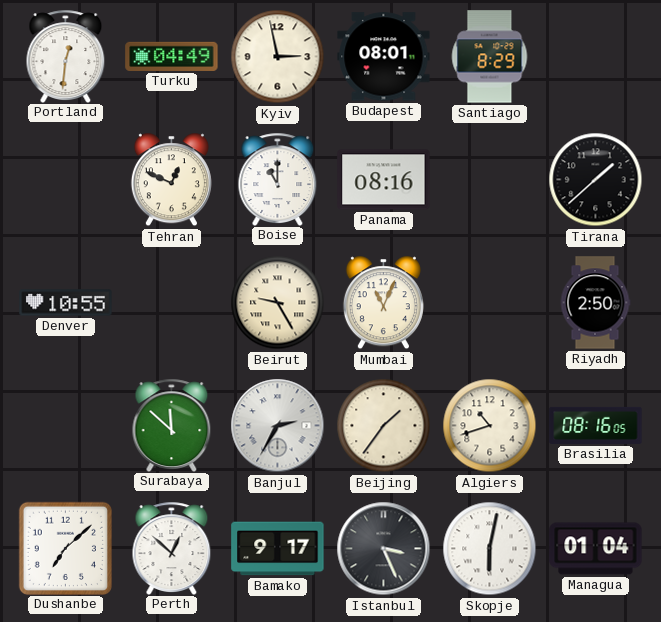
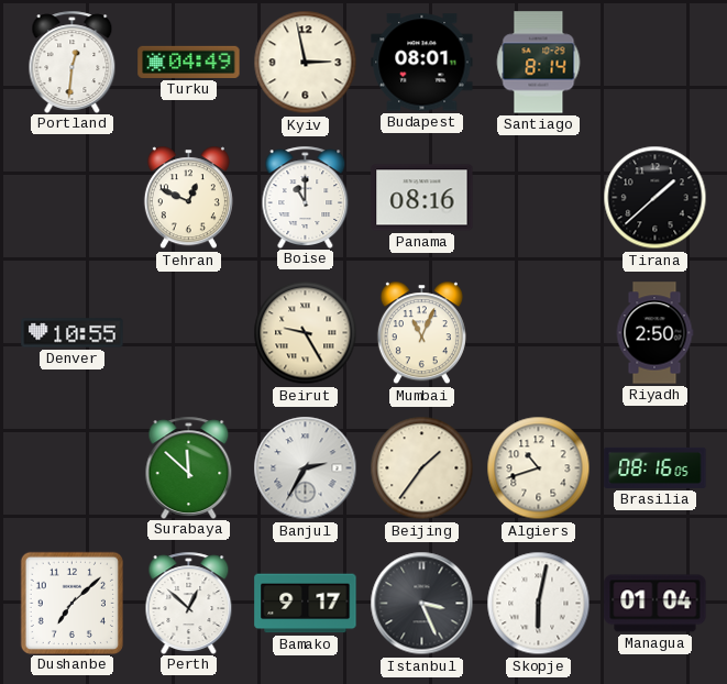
Santiago: 8:29 -> 8:14 (539, 63)
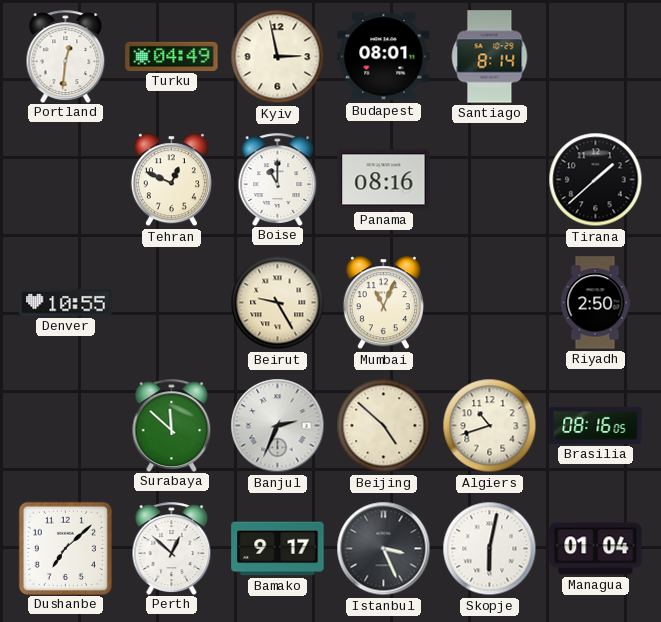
Banjul: 2:35 -> 2:34 (278, 426)
Beijing: 1:36 -> 4:52 (384, 426)
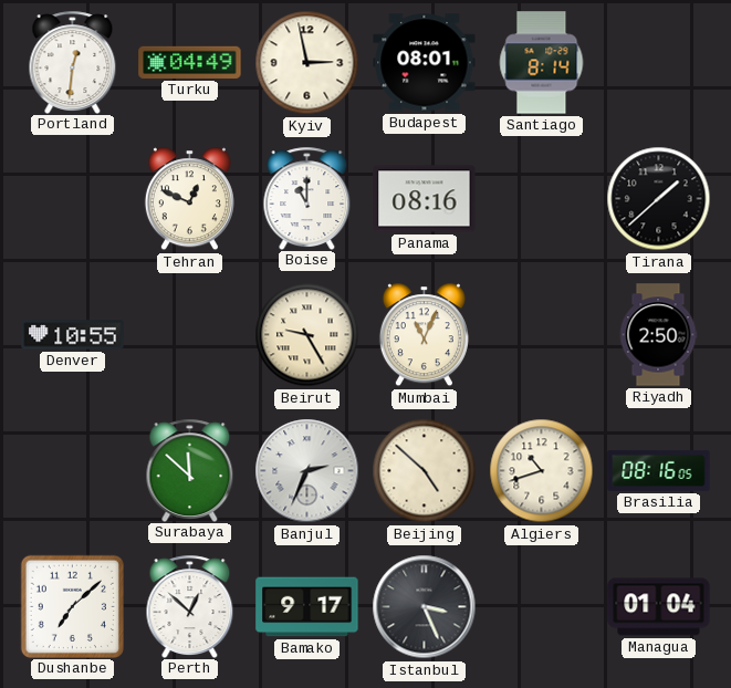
Skopje: 6:02 -> none (490, 549)
